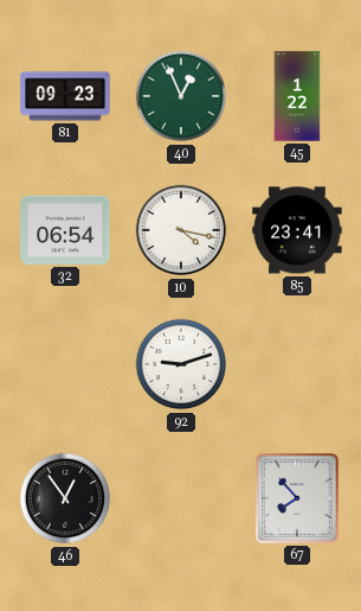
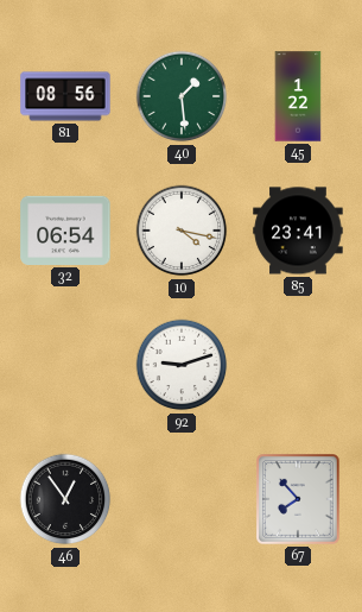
81: 09:23 -> 08:56 (65, 96)
40: 12:56 -> 1:29 (182, 96)
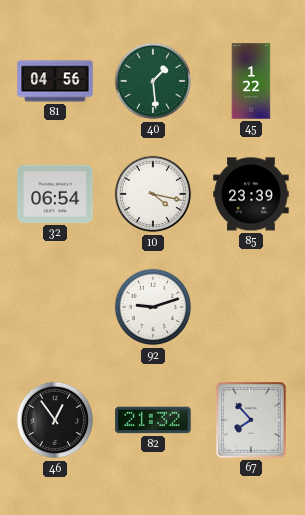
81: 08:56 -> 04:56 (55, 81)
85: 23:41 -> 23:39 (251, 194)
82: none -> 21:32 (153, 420)
